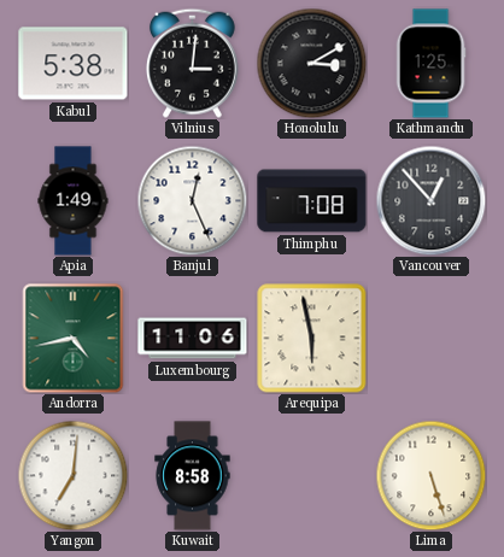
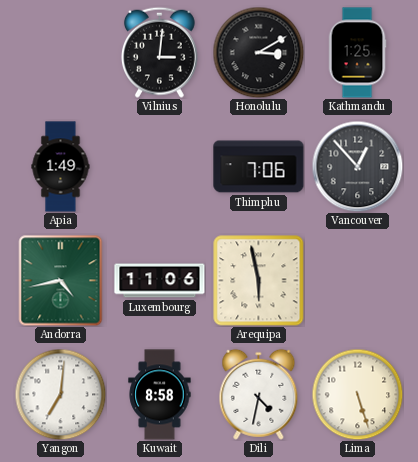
Kabul: 5:38 -> none (74, 64)
Banjul: 12:26 -> none (192, 200)
Thimphu: 7:08 -> 7:06 (259, 167)
Dili: none -> 4:32 (259, 394)
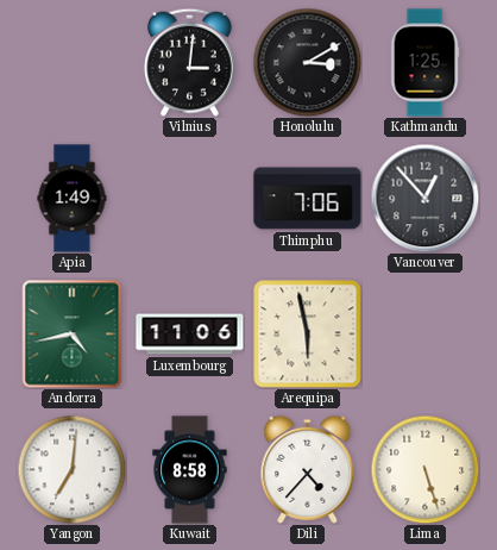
Dili: 4:32 -> 4:37 (308, 469)
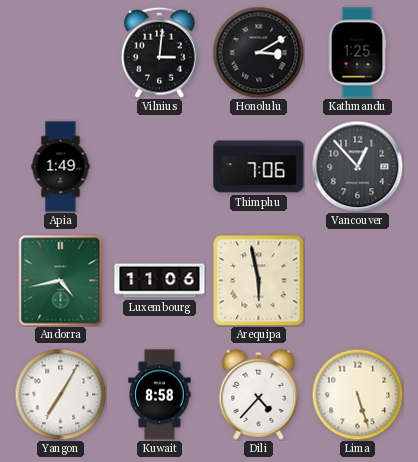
Yangon: 7:01 -> 7:05 (60, 394)
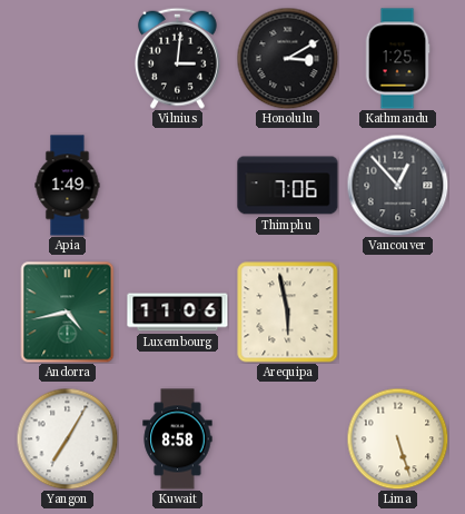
Dili: 4:37 -> none (259, 394)
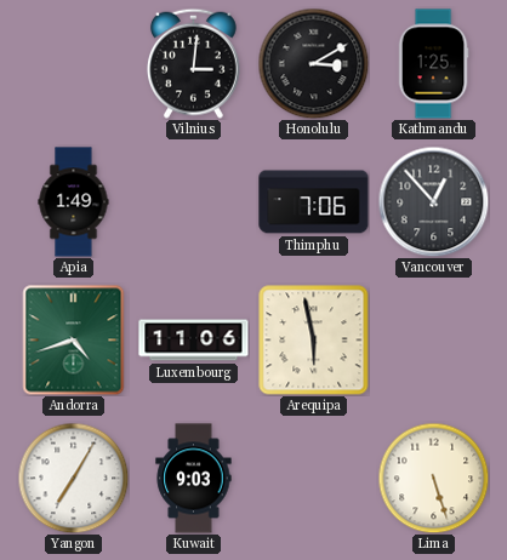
Andorra: 4:43 -> 4:42 (74, 341)
Kuwait: 8:58 -> 9:03 (194, 479)
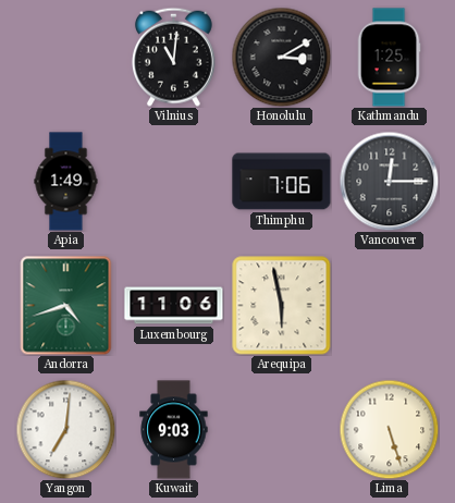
Vilnius: 3:01 -> 11:01 (173, 57)
Vancouver: 12:53 -> 12:15 (389, 181)
Yangon: 7:05 -> 7:01 (65, 429)
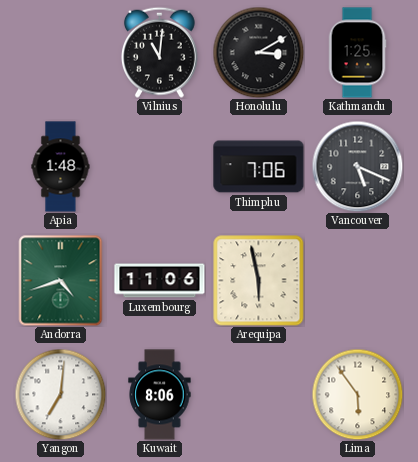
Apia: 1:49 -> 1:48 (61, 167)
Vancouver: 12:15 -> 5:19 (357, 166)
Kuwait: 9:03 -> 8:06 (160, 395)
Lima: 5:27 -> 5:54 (357, 394)
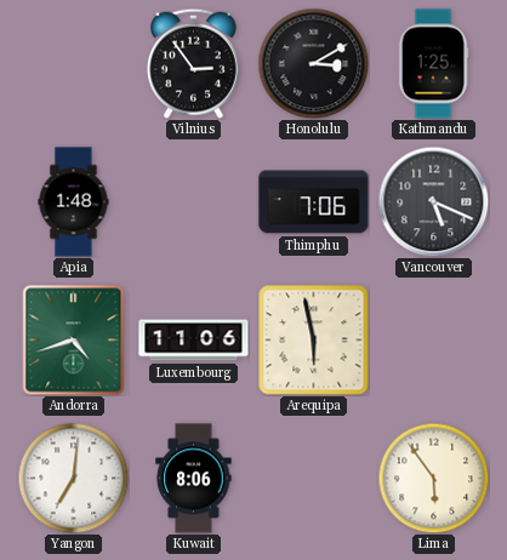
Vilnius: 11:01 -> 2:54 (193, 63)
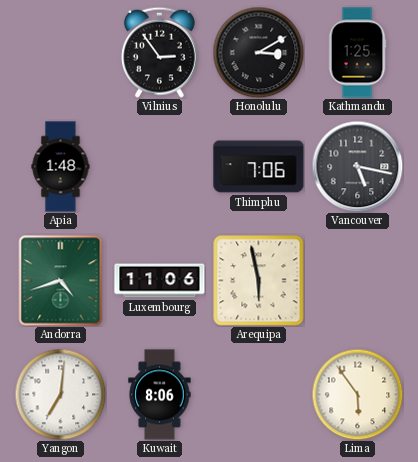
Vancouver: 5:19 -> 5:17 (357, 166)
